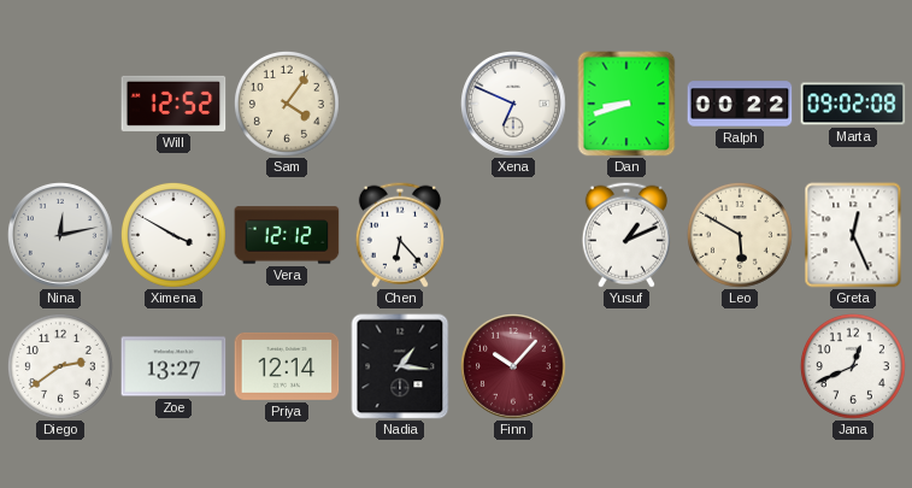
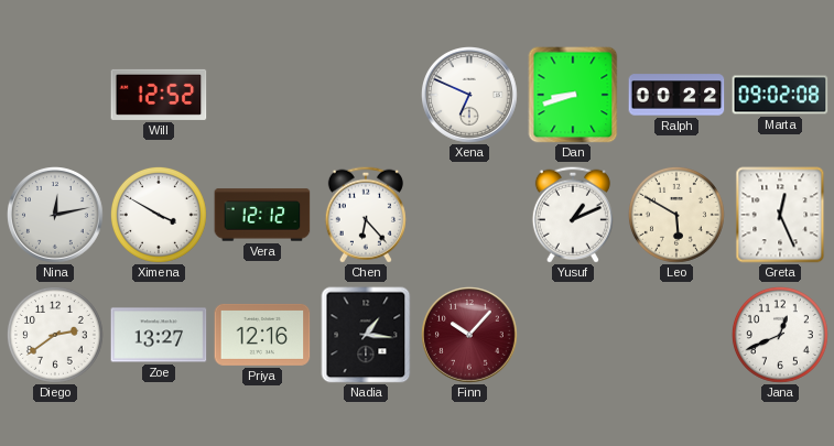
Sam: 4:06 -> none (287, 104)
Priya: 12:14 -> 12:16 (262, 335)
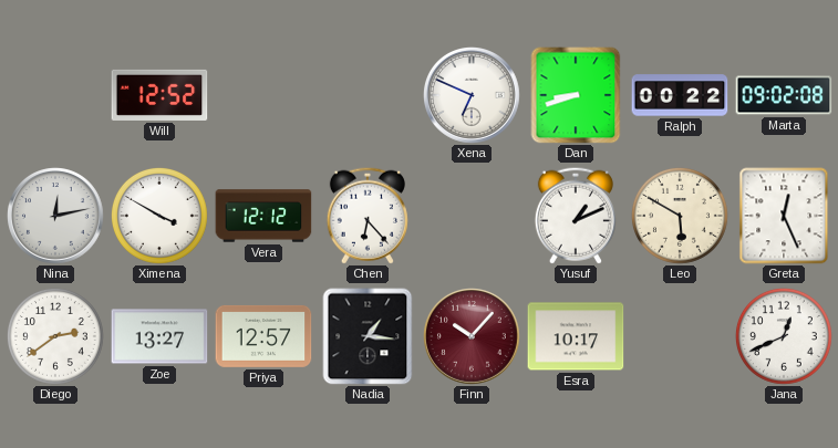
Priya: 12:16 -> 12:57 (263, 336)
Esra: none -> 10:17 (576, 336)
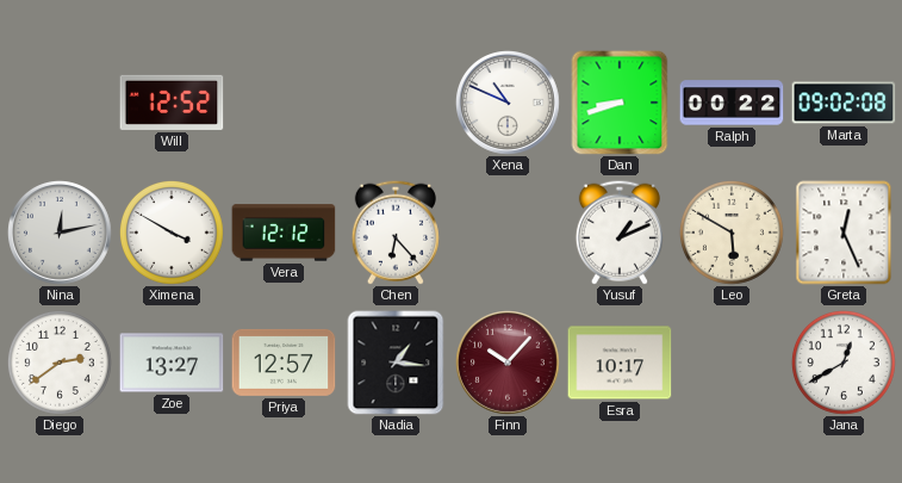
Xena: 6:49 -> 10:49 (509, 104)
Jana: 12:41 -> 12:40 (844, 363)
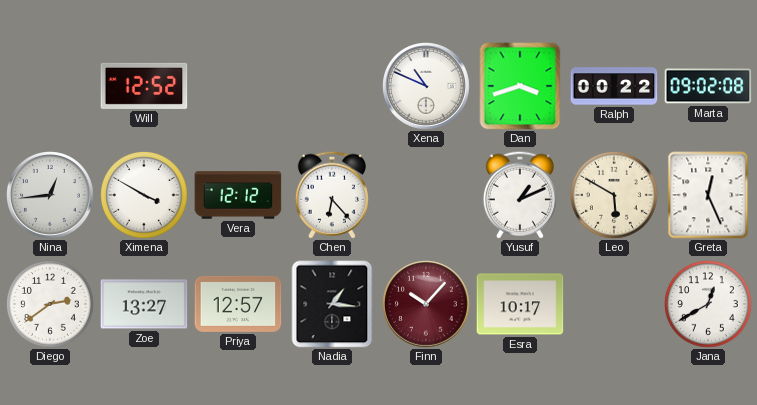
Dan: 8:42 -> 3:42 (520, 86)
Nina: 12:13 -> 12:44 (51, 196)
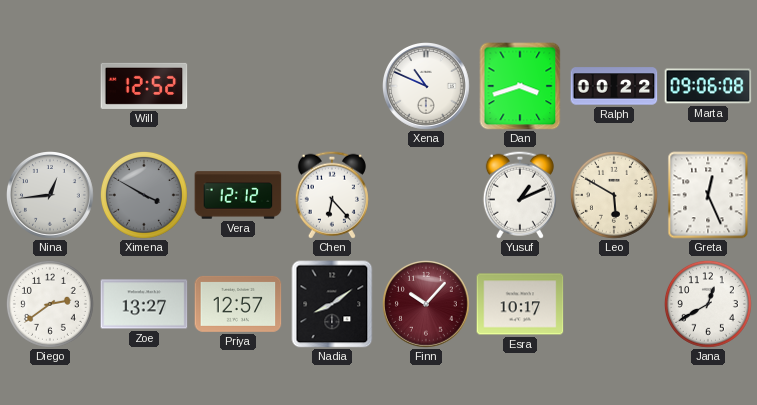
Marta: 09:02 -> 09:06 (708, 86)
Ximena dial: white -> grey (144, 195)
Nadia: 1:16 -> 8:09 (332, 304)
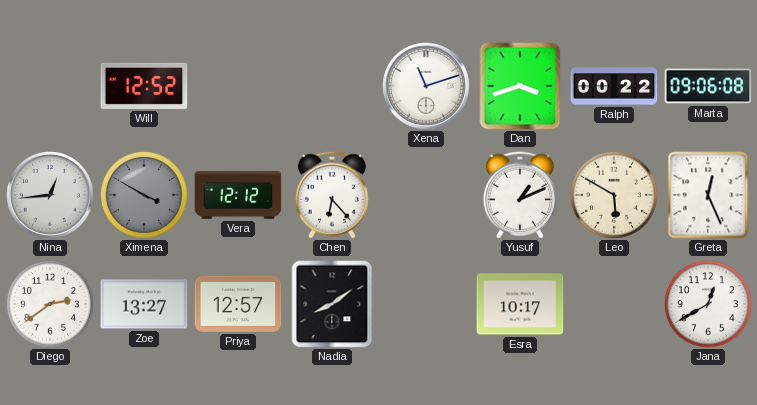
Xena: 10:49 -> 11:12 (427, 87)
Finn: 10:07 -> none (427, 305)
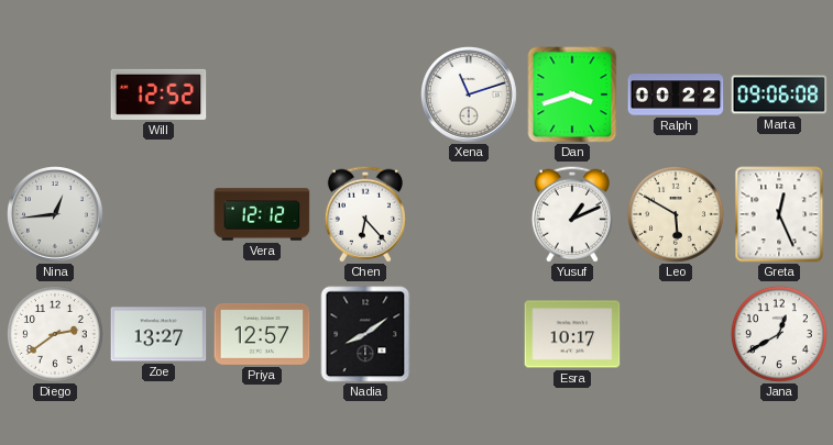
Ximena: 3:50 -> none (144, 195)
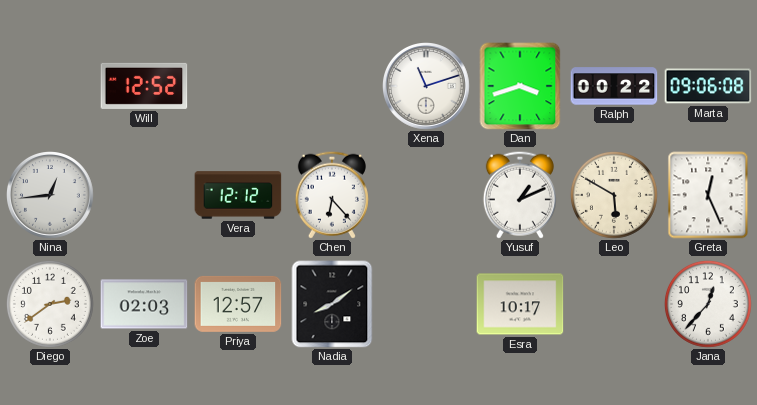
Zoe: 13:27 -> 02:03 (144, 304)
Jana: 12:40 -> 12:37 (708, 304)
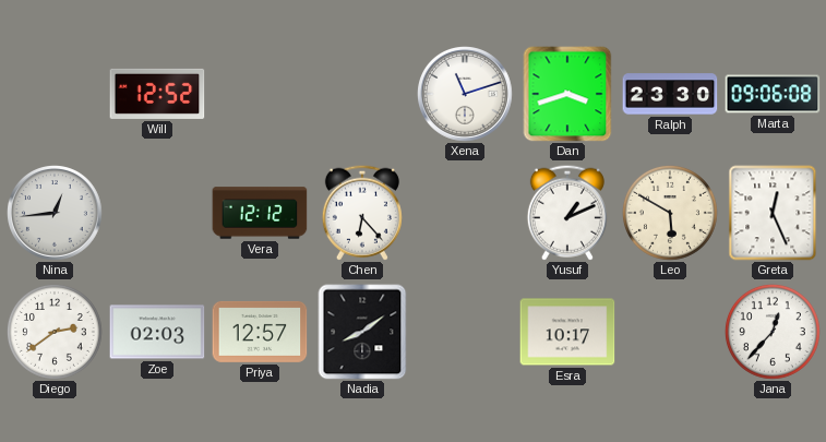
Ralph: 00:22 -> 23:30 (670, 94)
